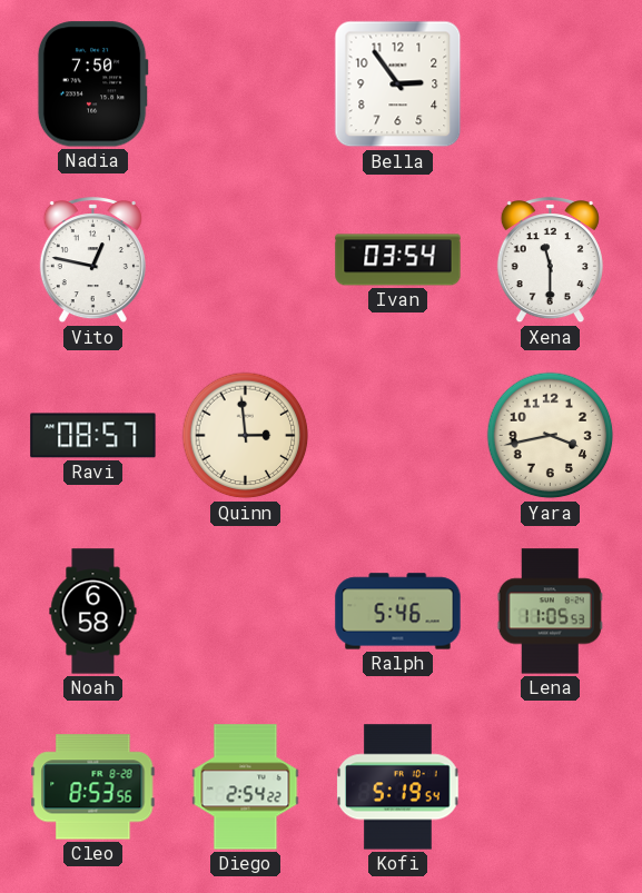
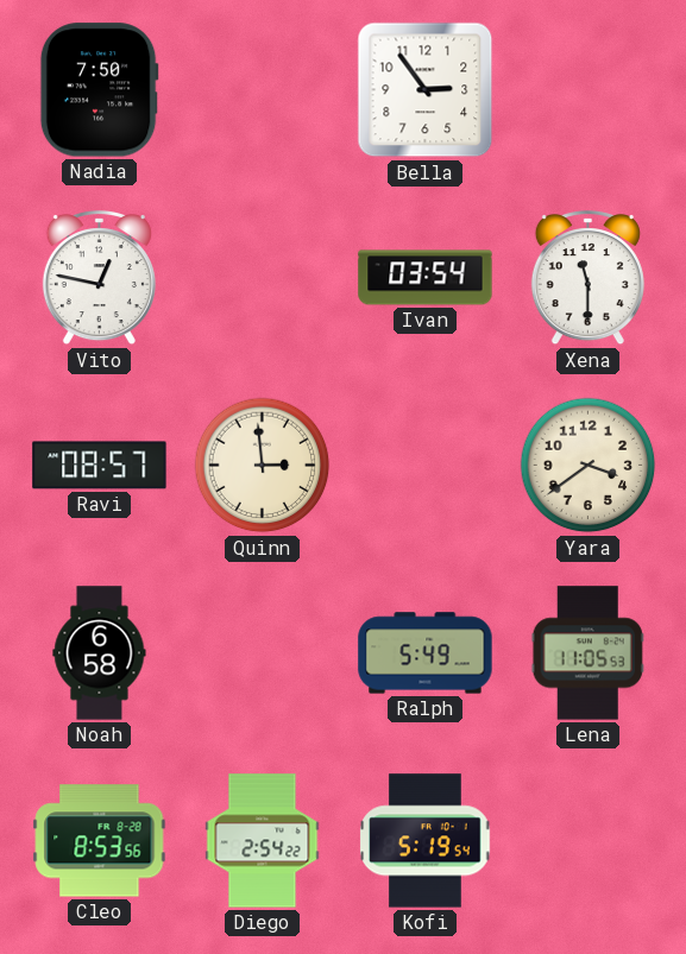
Yara: 3:43 -> 3:39 (589, 466)
Ralph: 5:46 -> 5:49 (426, 653)
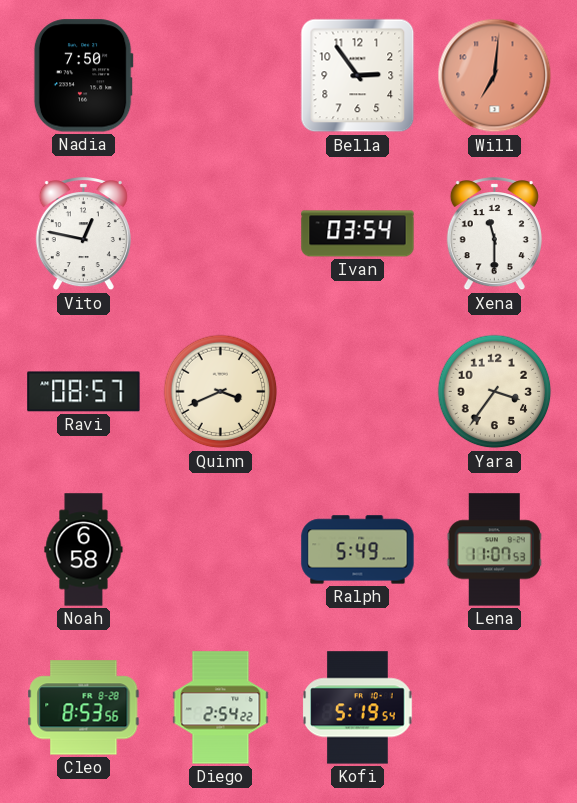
Will: none -> 7:01 (495, 76)
Quinn: 2:59 -> 3:41 (221, 392)
Yara: 3:39 -> 3:36 (495, 392)
Lena: 11:05 -> 11:07 (494, 550)
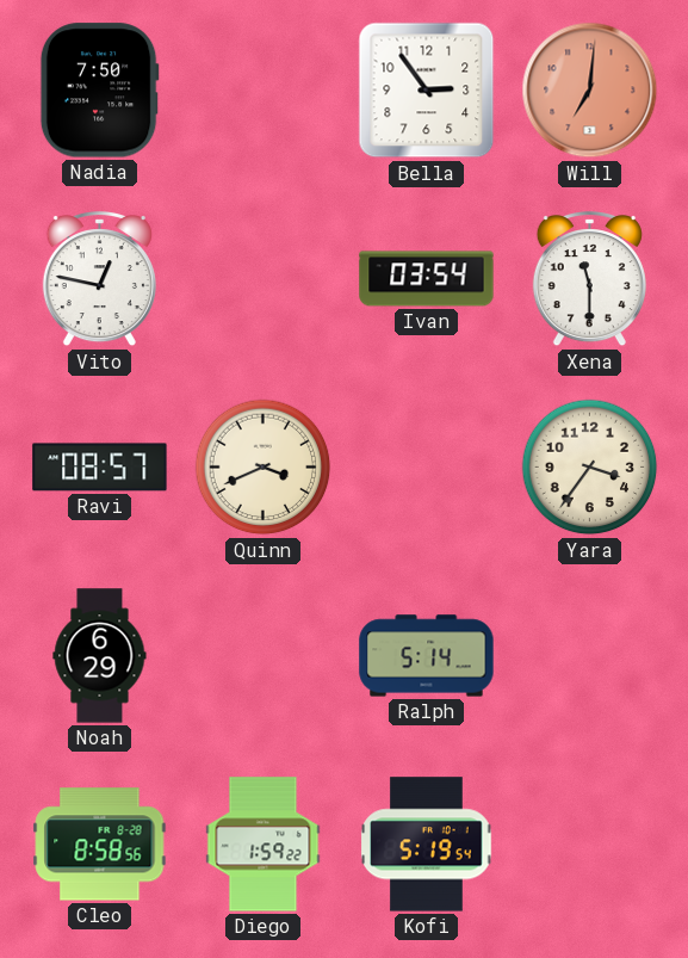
Noah: 6:58 -> 6:29 (100, 656)
Ralph: 5:49 -> 5:14 (427, 656)
Lena: 11:07 -> none (494, 550)
Cleo: 8:53 -> 8:58 (100, 845)
Diego: 2:54 -> 1:59 (264, 845)
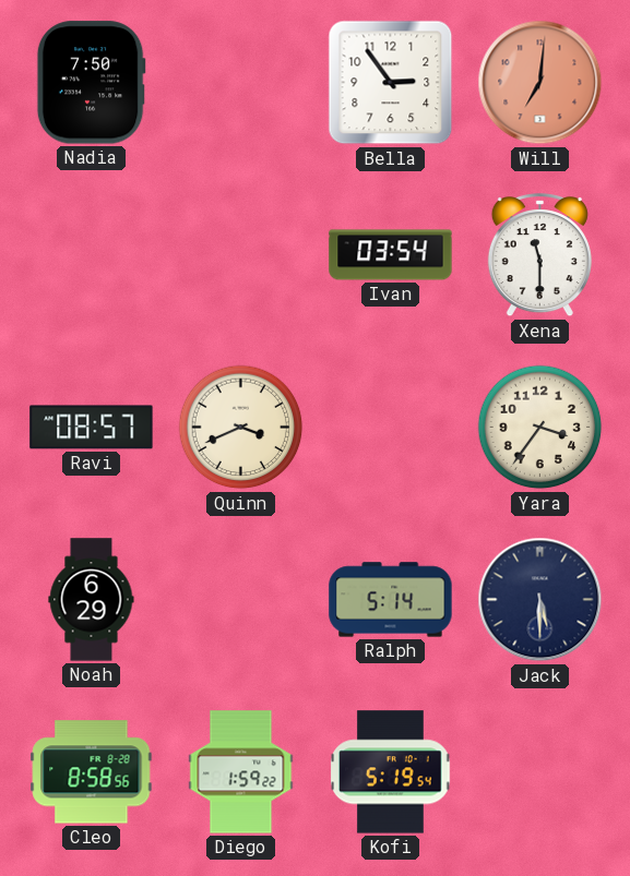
Vito: 12:47 -> none (99, 280)
Jack: none -> 5:30 (540, 600)
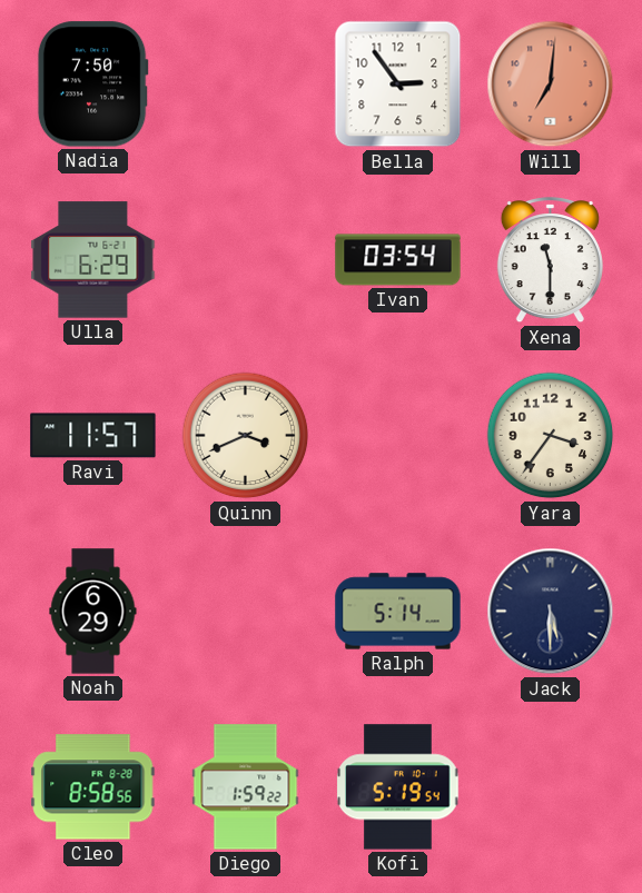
Ulla: none -> 6:29 (93, 260)
Ravi: 08:57 -> 11:57 (93, 436)
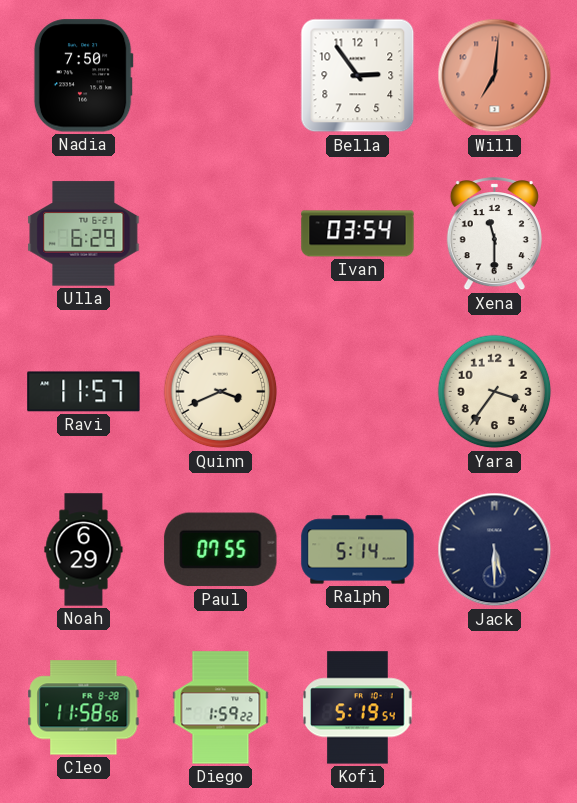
Paul: none -> 07:55 (221, 550)
Cleo: 8:58 -> 11:58 (84, 708)
